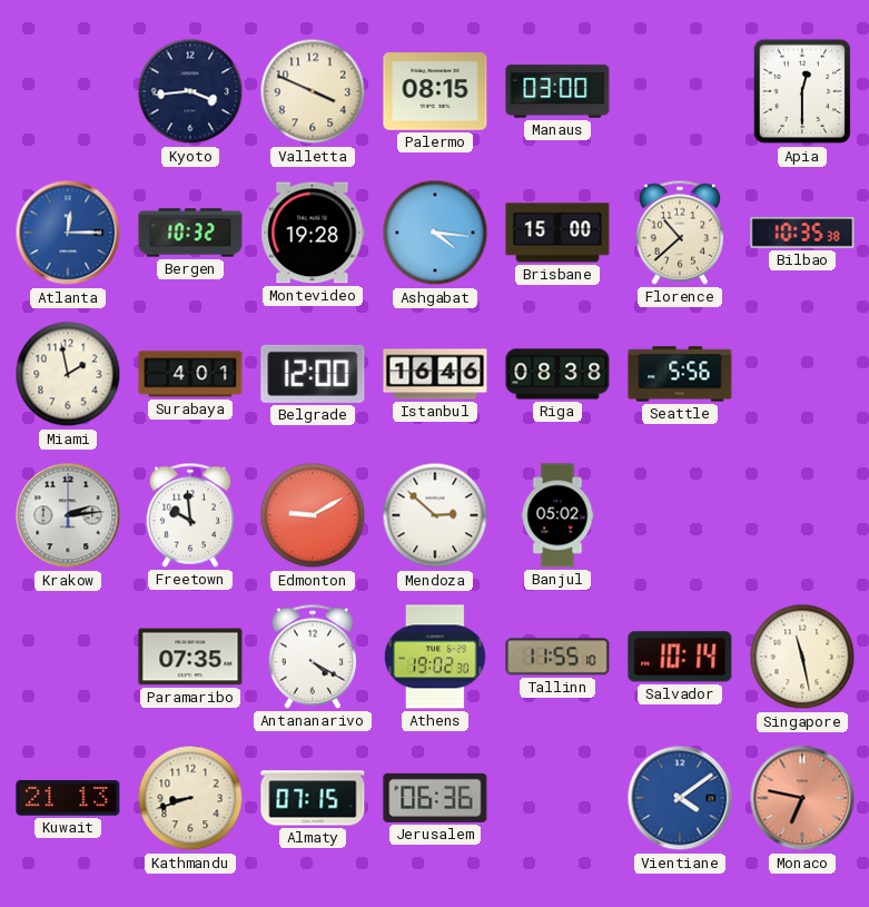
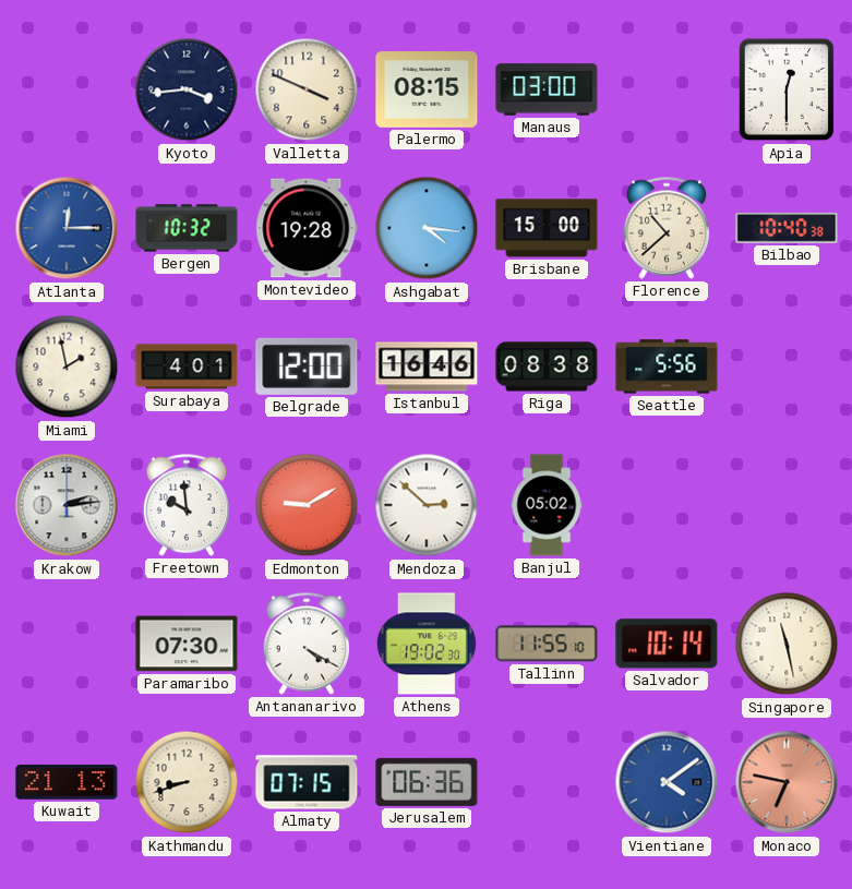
Bilbao: 10:35 -> 10:40 (787, 228)
Paramaribo: 07:35 -> 07:30 (187, 644)
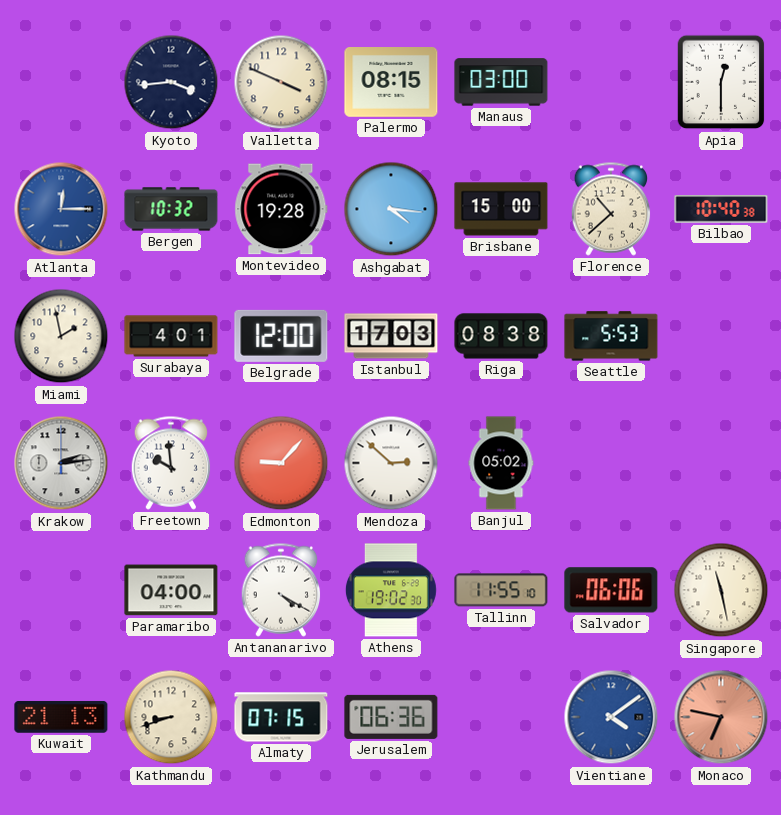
Istanbul: 16:46 -> 17:03 (391, 336)
Seattle: 5:56 -> 5:53 (611, 336)
Edmonton: 9:10 -> 9:07 (281, 463)
Paramaribo: 07:30 -> 04:00 (171, 590)
Salvador: 10:14 -> 06:06 (611, 590)
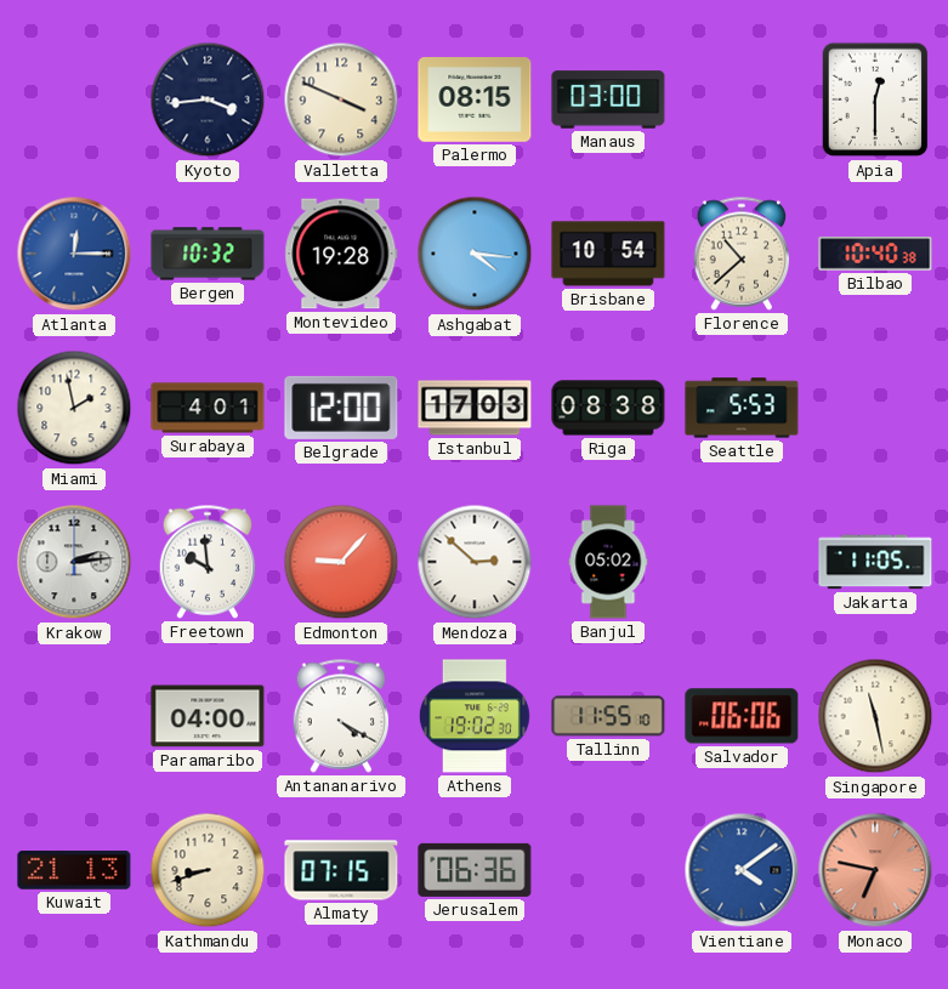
Brisbane: 15:00 -> 10:54 (608, 254)
Jakarta: none -> 11:05 (875, 562)
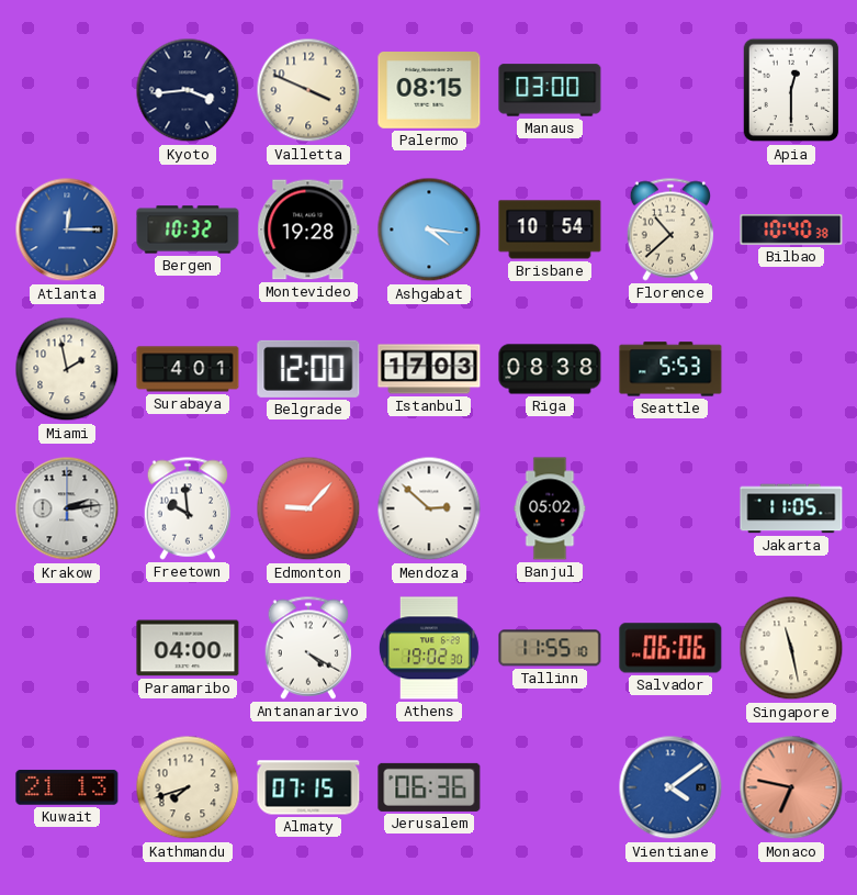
Kathmandu: 8:42 -> 7:42 (188, 787)
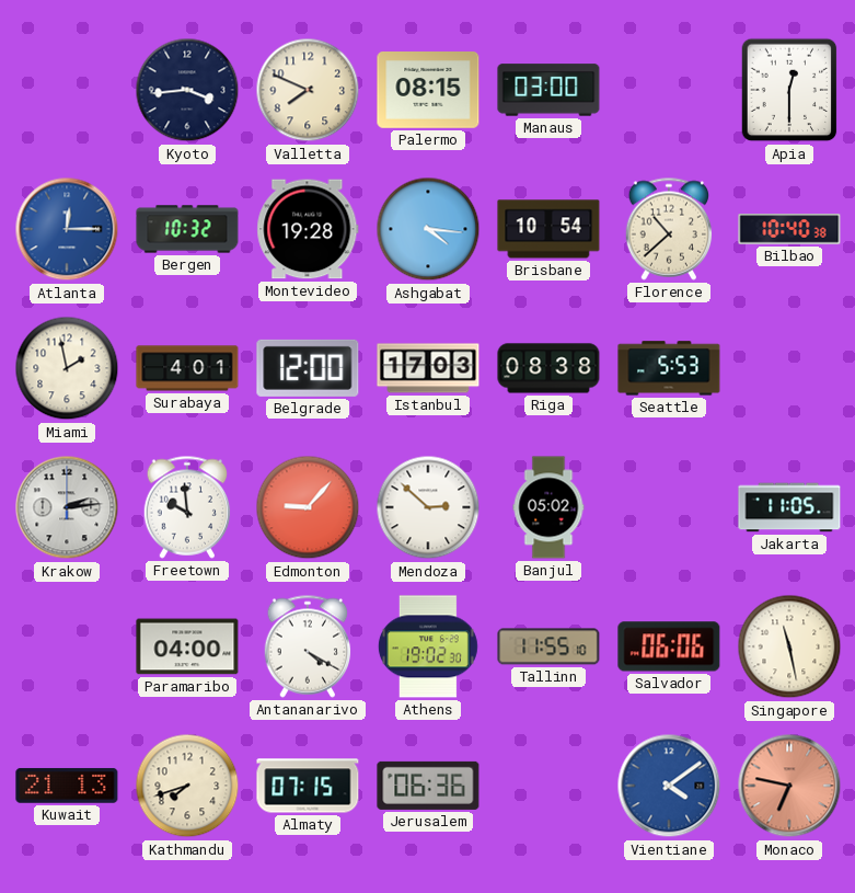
Valletta: 3:49 -> 7:49 (308, 90)
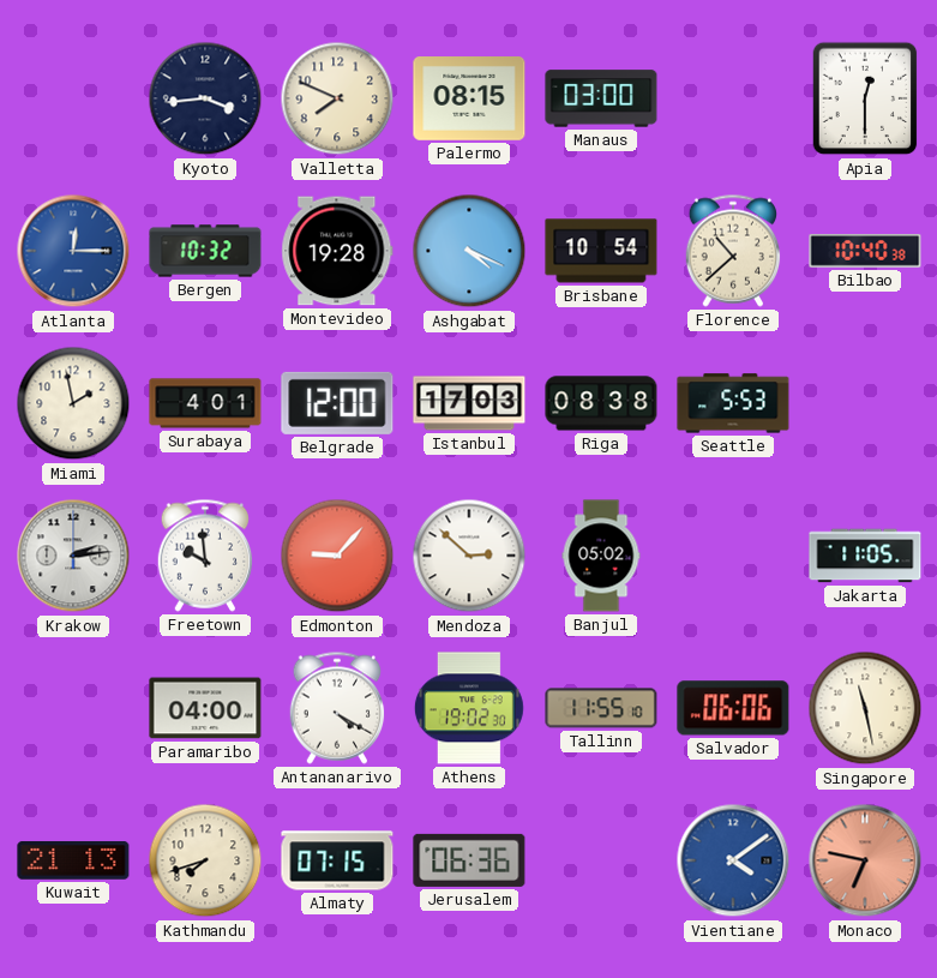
Ashgabat: 4:16 -> 4:19 (469, 251)
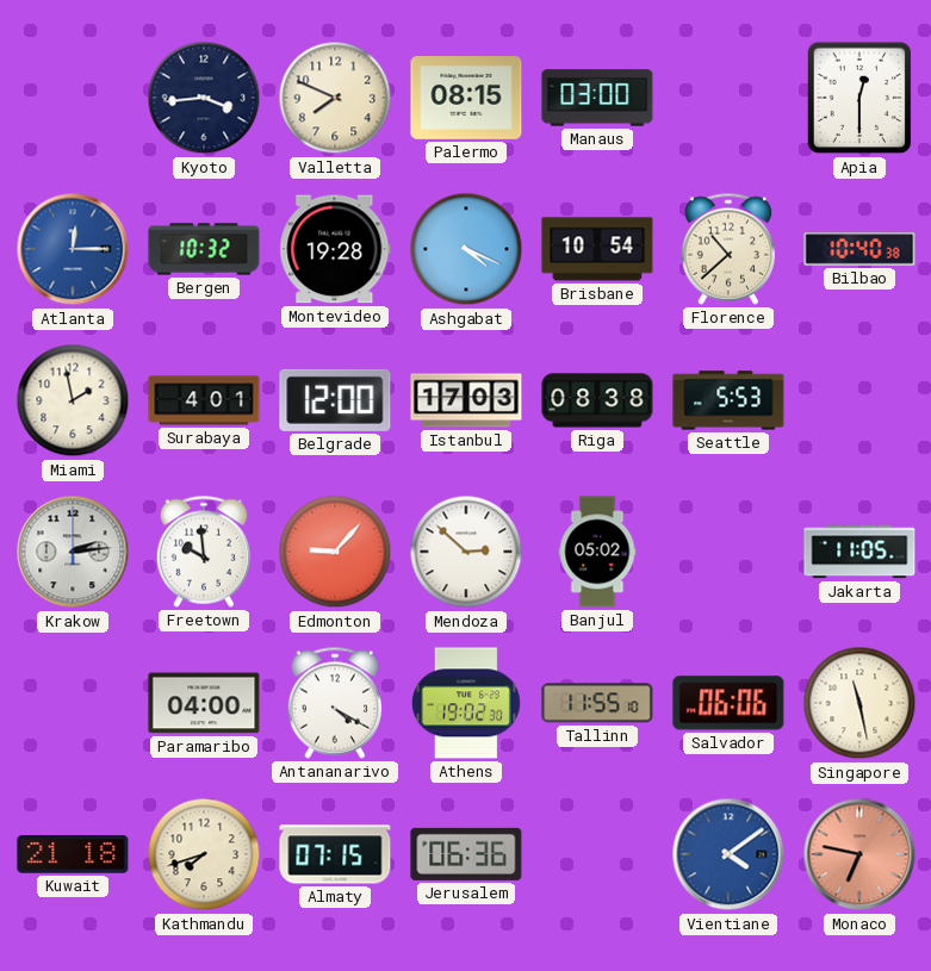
Kuwait: 21:13 -> 21:18 (73, 854)
